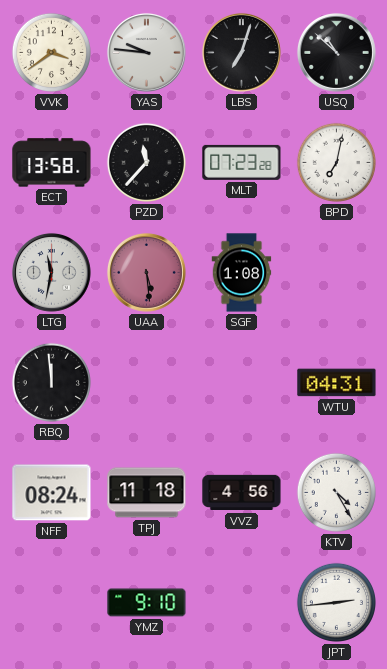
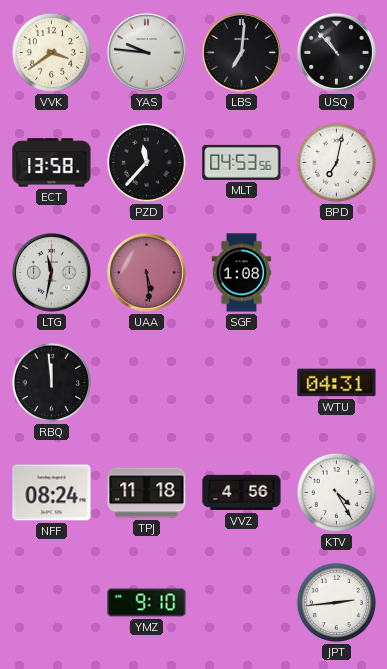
LBS: 7:03 -> 7:01 (241, 52)
USQ: 10:52 -> 10:53 (336, 52)
MLT: 07:23 -> 04:53 (242, 162)
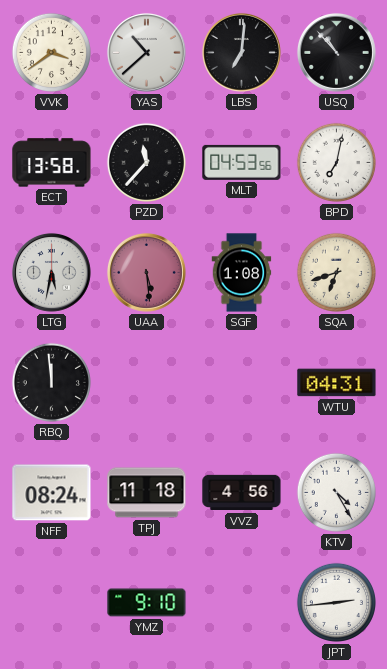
YAS: 9:46 -> 10:38 (146, 52)
LTG: 11:32 -> 5:32 (51, 272)
SQA: none -> 6:42 (336, 272)
